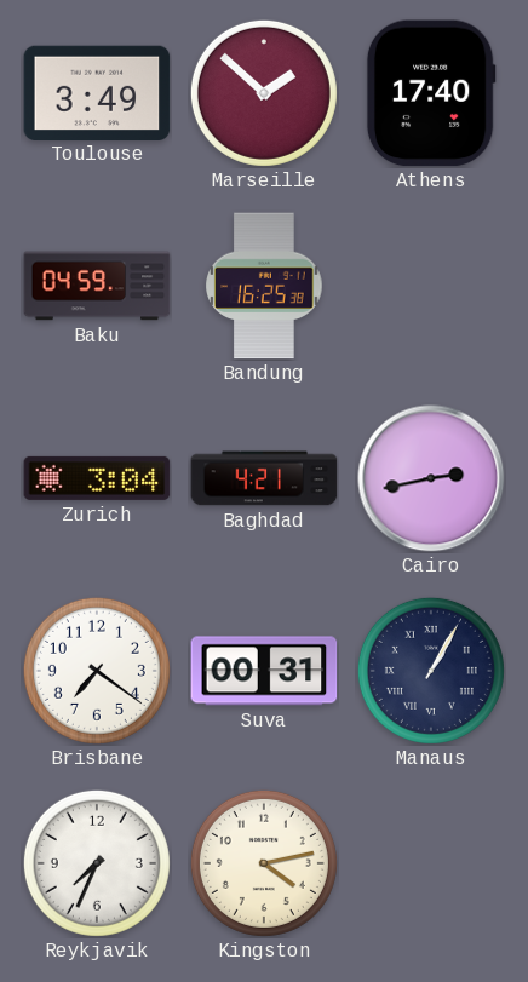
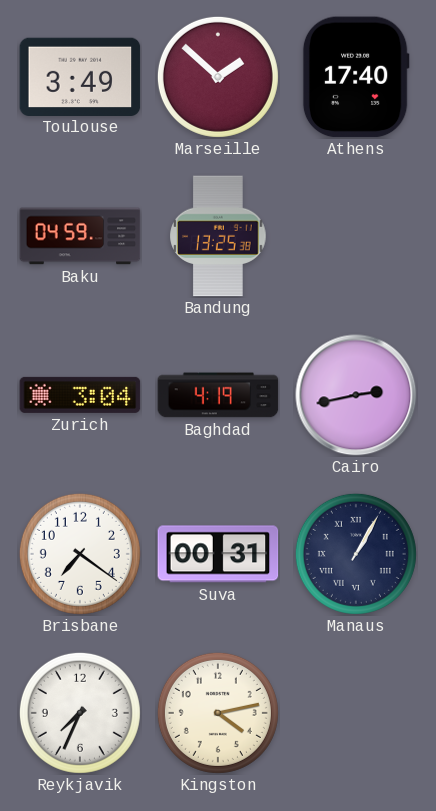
Bandung: 16:25 -> 13:25 (218, 236)
Baghdad: 4:21 -> 4:19 (218, 395)
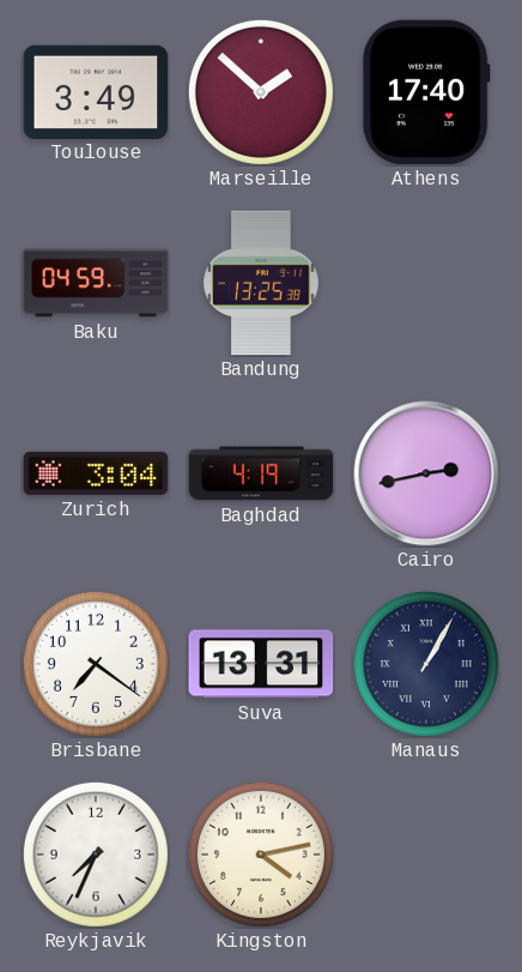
Suva: 00:31 -> 13:31 (261, 664)
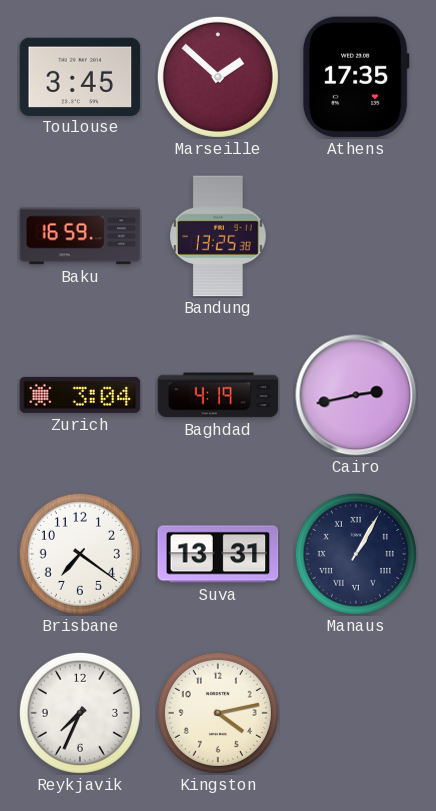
Toulouse: 3:49 -> 3:45 (80, 76)
Athens: 17:40 -> 17:35 (356, 77)
Baku: 04:59 -> 16:59 (80, 236)
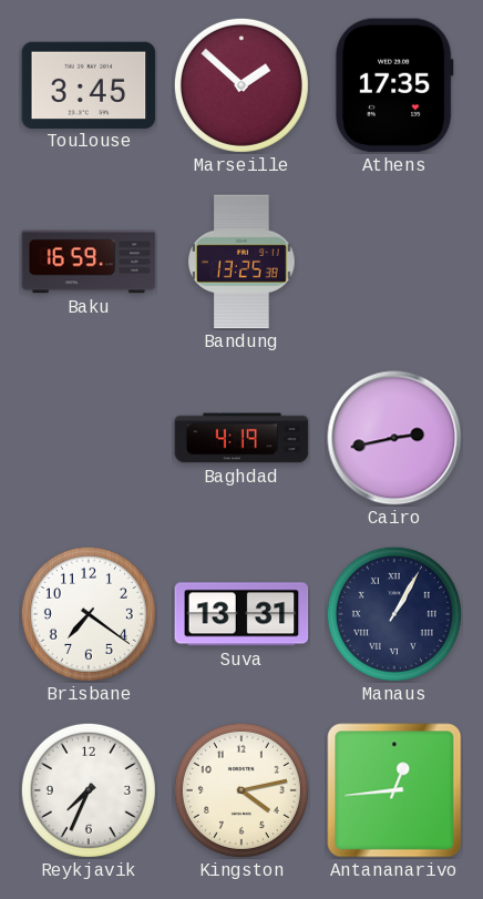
Zurich: 3:04 -> none (80, 395)
Antananarivo: none -> 12:44 (394, 790)
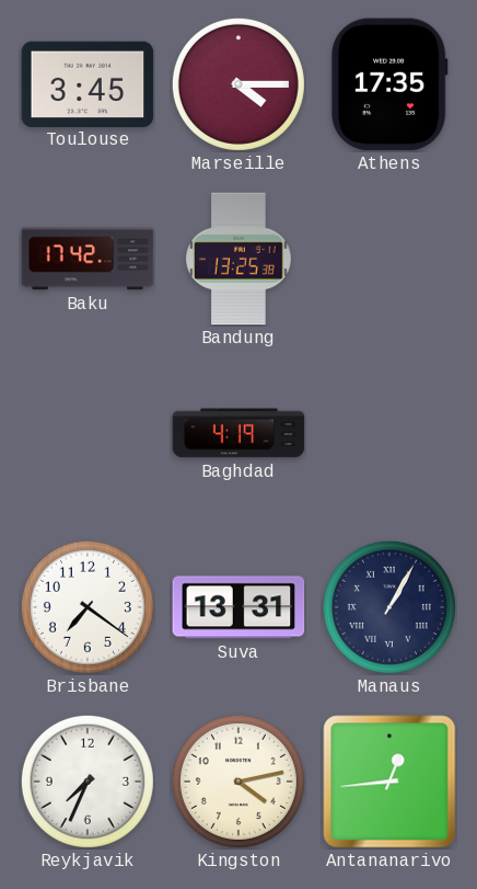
Marseille: 1:52 -> 4:15 (238, 84)
Baku: 16:59 -> 17:42 (88, 259)
Cairo: 2:43 -> none (394, 438)
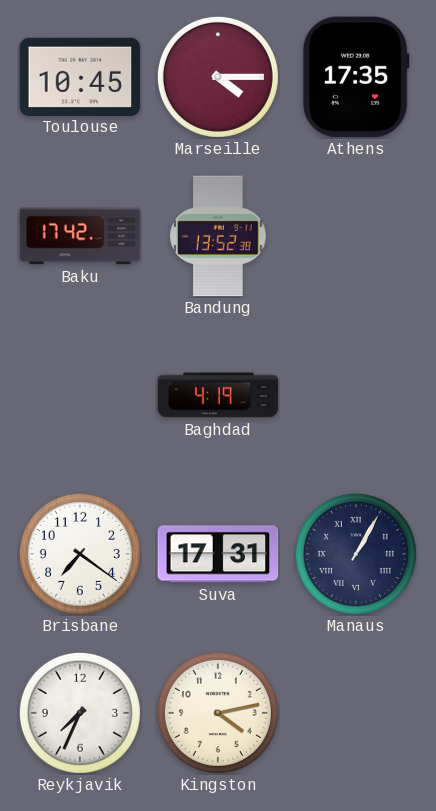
Toulouse: 3:45 -> 10:45 (80, 76)
Bandung: 13:25 -> 13:52 (218, 236)
Suva: 13:31 -> 17:31 (218, 554)
Antananarivo: 12:44 -> none (389, 782)
